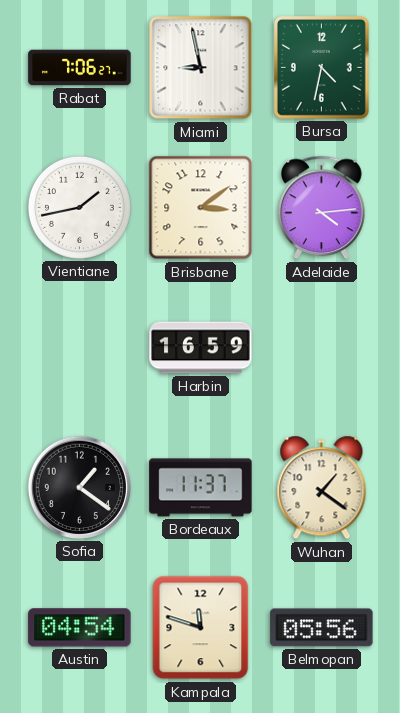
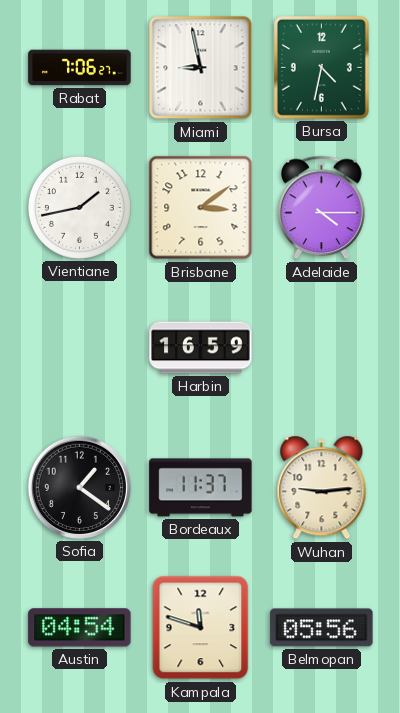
Adelaide: 4:14 -> 4:15 (322, 208)
Wuhan: 1:21 -> 9:14 (322, 488)
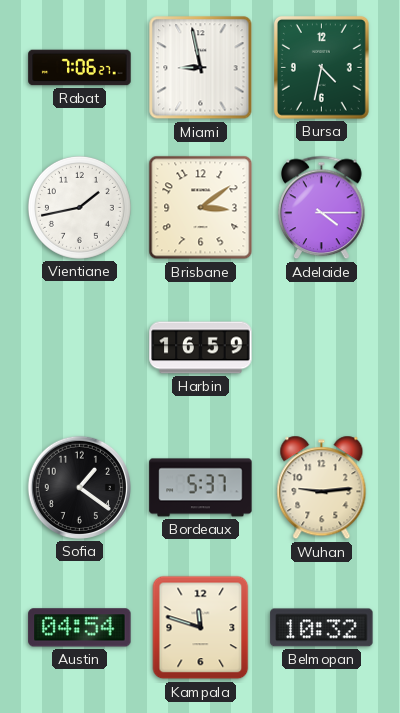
Bordeaux: 11:37 -> 5:37 (201, 488)
Belmopan: 05:56 -> 10:32 (322, 628)
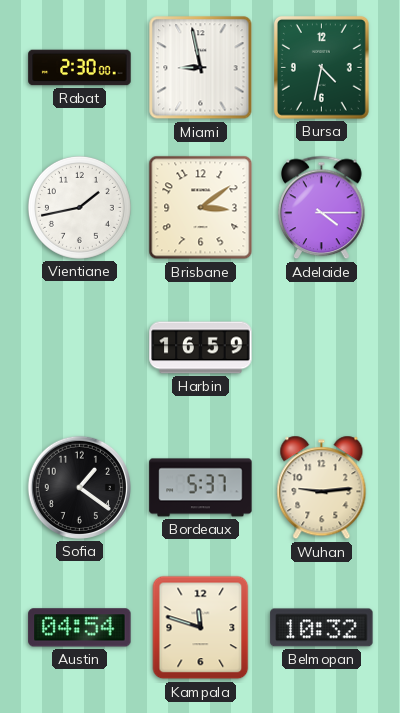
Rabat: 7:06 -> 2:30 (80, 68)
